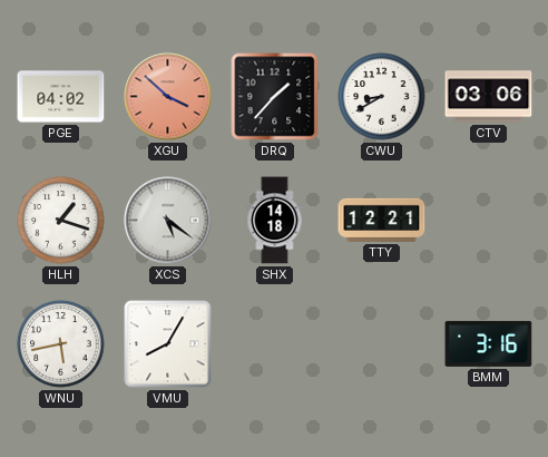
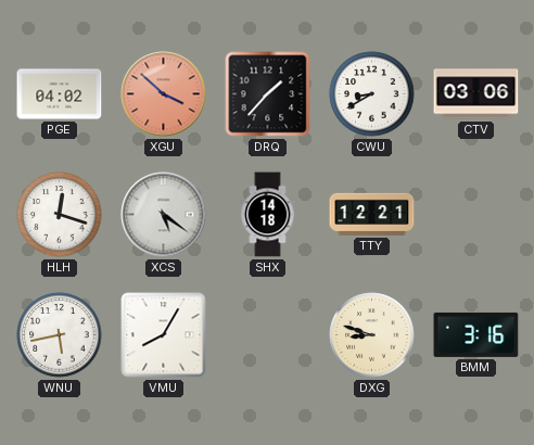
HLH: 1:18 -> 12:18 (60, 215)
DXG: none -> 8:48 (372, 335)
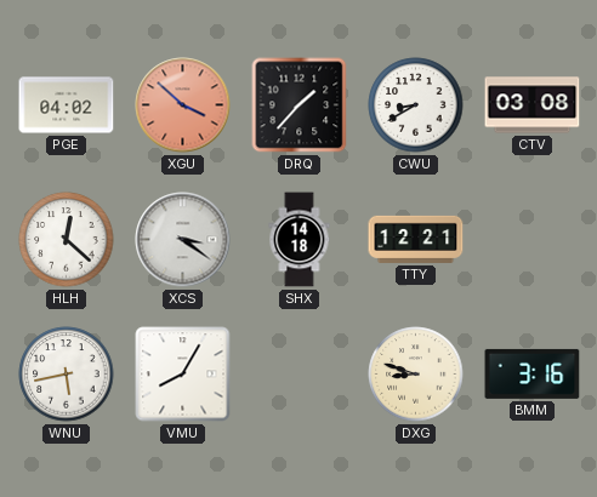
CTV: 03:06 -> 03:08 (533, 105)
HLH: 12:18 -> 12:22 (67, 240)
XCS: 5:21 -> 3:21 (183, 240)
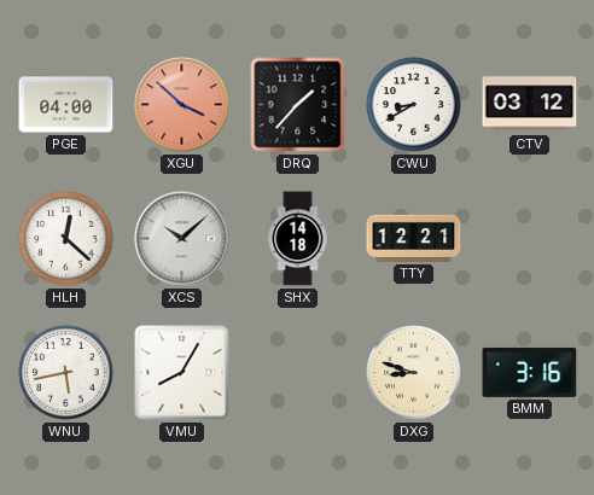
PGE: 04:02 -> 04:00 (66, 105)
CTV: 03:08 -> 03:12 (530, 105)
XCS: 3:21 -> 10:08 (182, 239)
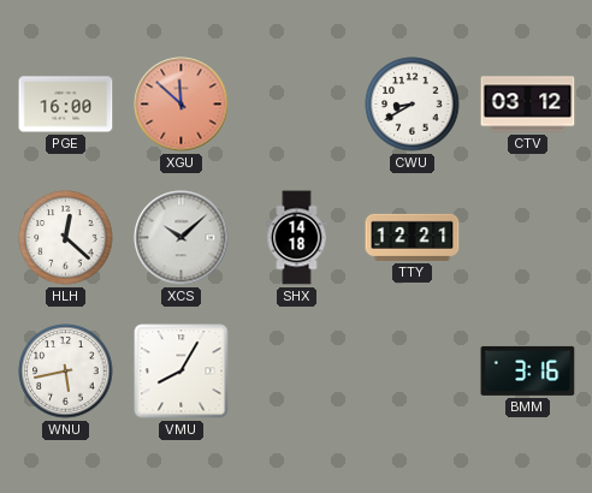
PGE: 04:00 -> 16:00 (66, 105)
XGU: 3:52 -> 11:52 (182, 105)
DRQ: 1:37 -> none (298, 105)
DXG: 8:48 -> none (414, 373)
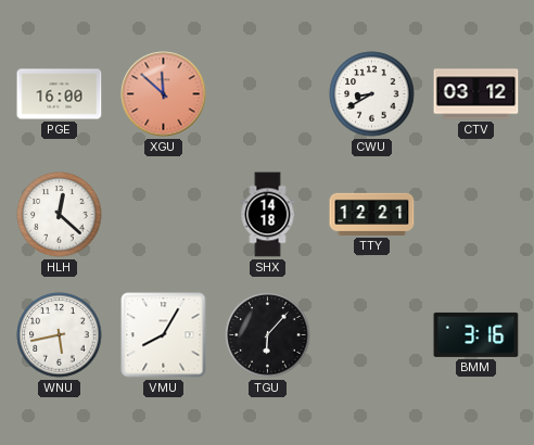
XCS: 10:08 -> none (182, 238)
TGU: none -> 6:07 (268, 335)
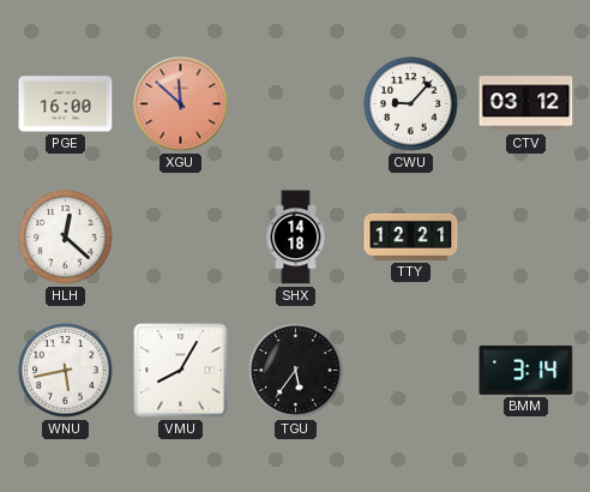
CWU: 8:40 -> 9:07 (411, 104)
TGU: 6:07 -> 5:36 (296, 371)
BMM: 3:16 -> 3:14 (526, 370)
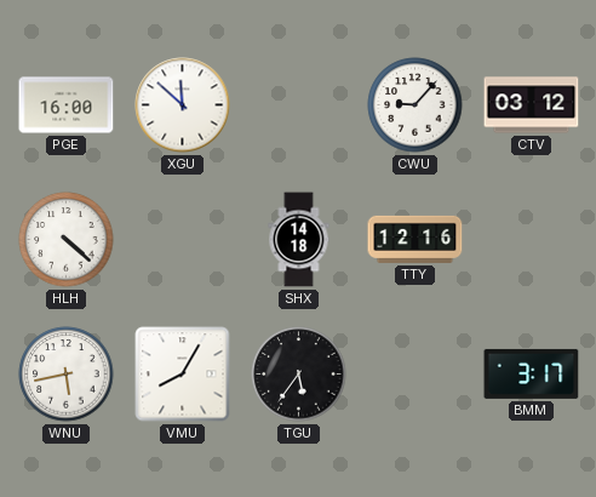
XGU dial: salmon -> white (183, 105)
HLH: 12:22 -> 4:22 (67, 240)
TTY: 12:21 -> 12:16 (416, 239)
BMM: 3:14 -> 3:17 (532, 373)
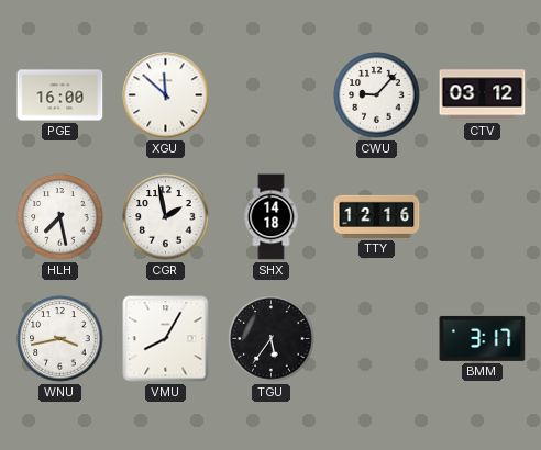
HLH: 4:22 -> 7:28 (60, 217)
CGR: none -> 1:58 (166, 217)
WNU: 5:43 -> 3:43 (60, 339)
